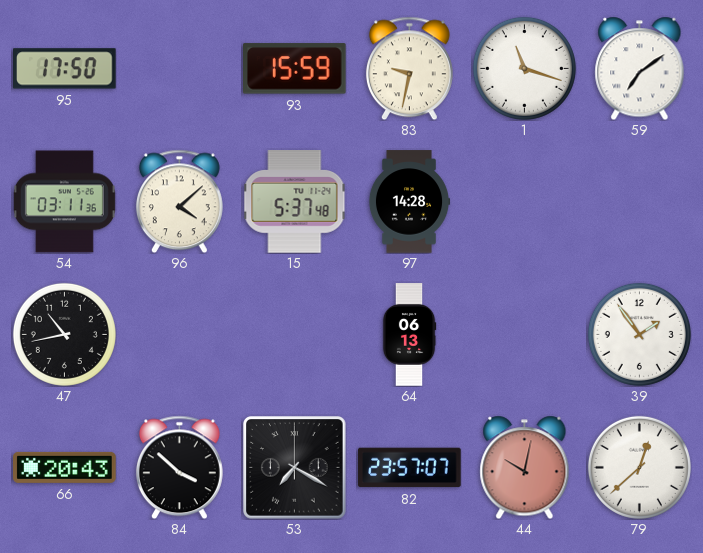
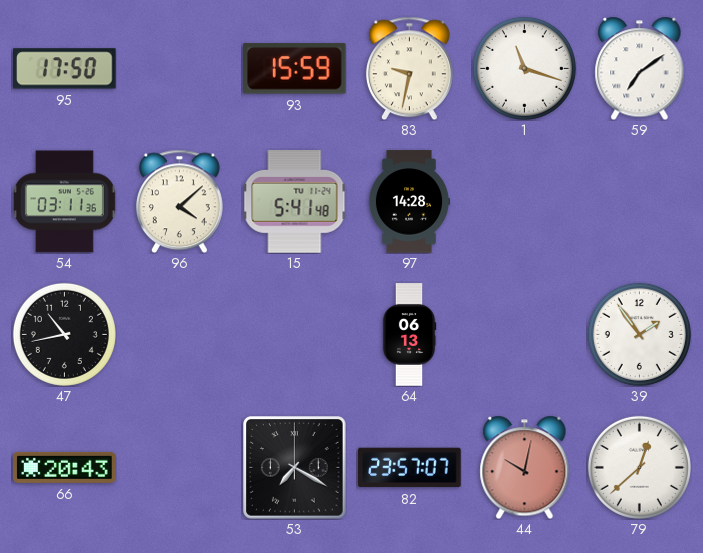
15: 5:37 -> 5:41 (295, 202)
84: 3:52 -> none (179, 467)
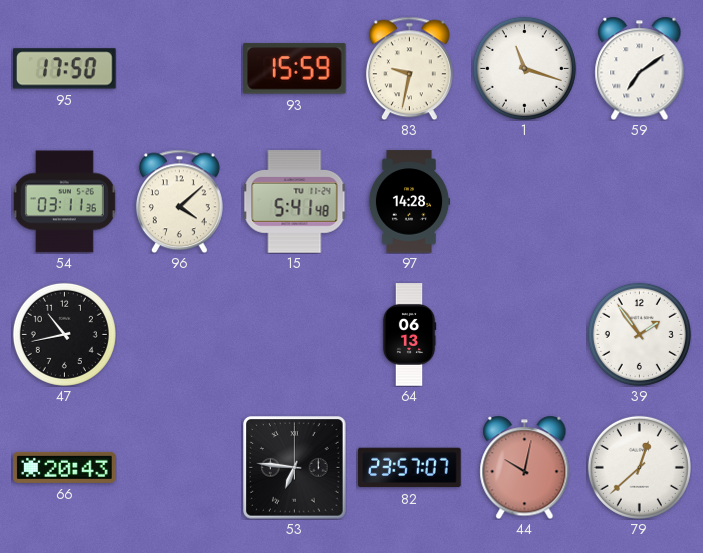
53: 7:20 -> 6:46 (295, 468)
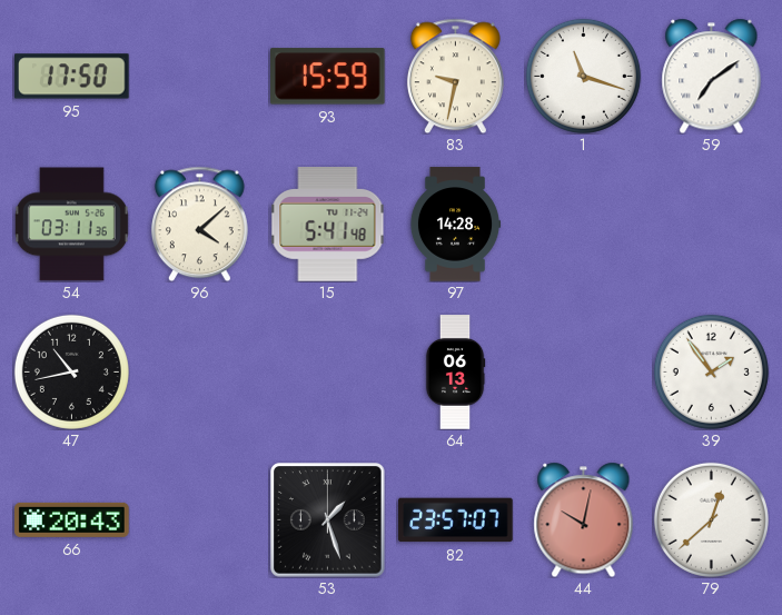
53: 6:46 -> 1:27 (328, 520)
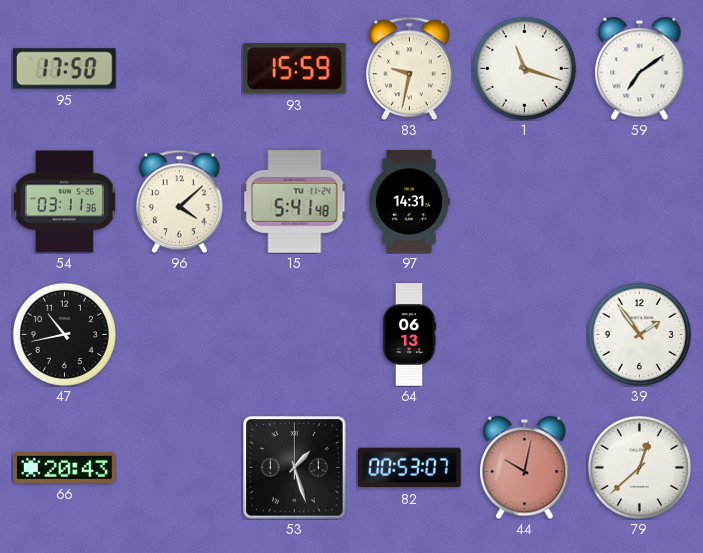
97: 14:28 -> 14:31 (409, 202)
82: 23:57 -> 00:53 (410, 468)
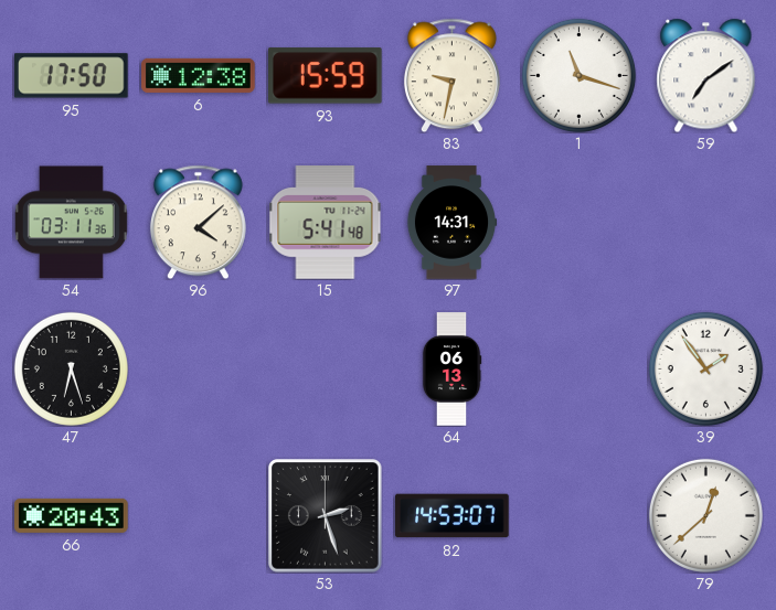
6: none -> 12:38 (199, 75)
47: 10:43 -> 6:27 (71, 368)
53: 1:27 -> 2:27 (326, 516)
82: 00:53 -> 14:53 (453, 516)
44: 10:02 -> none (525, 467)
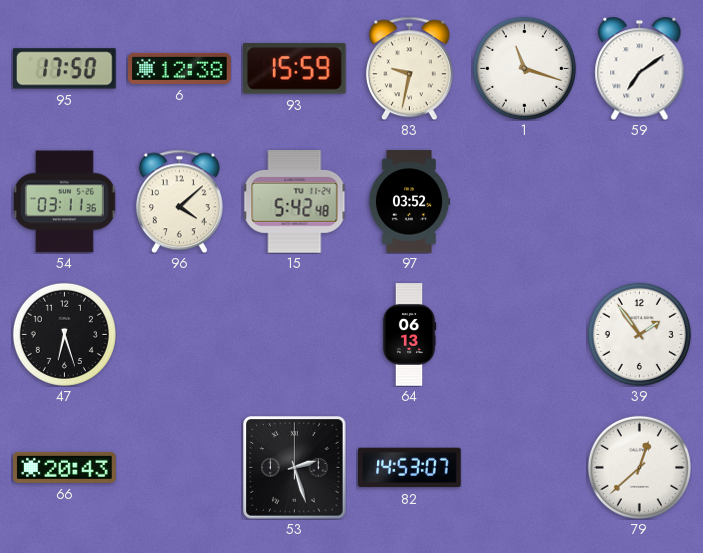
15: 5:41 -> 5:42 (295, 202)
97: 14:31 -> 03:52 (409, 202)
